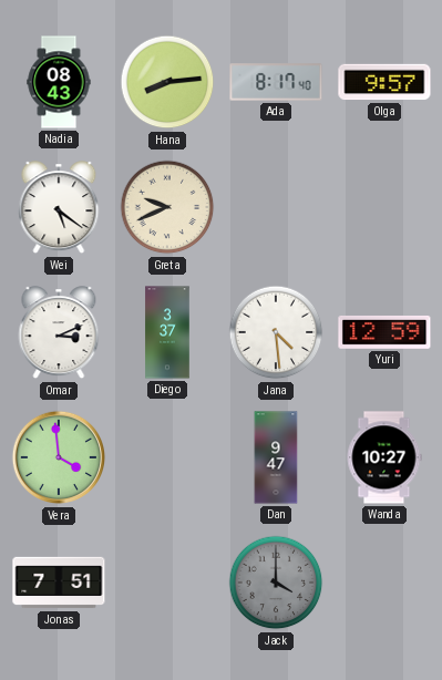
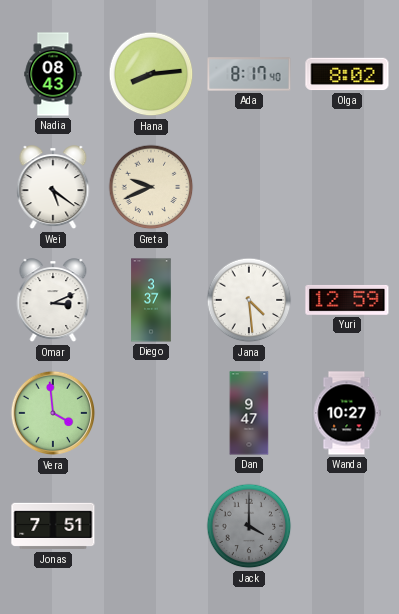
Olga: 9:57 -> 8:02 (347, 74)
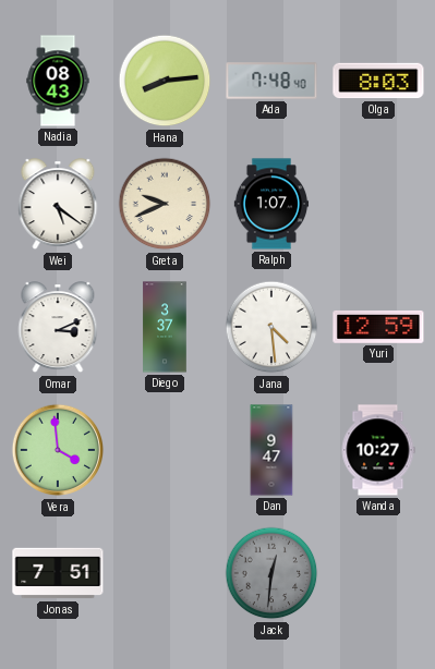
Ada: 8:17 -> 7:48 (271, 81)
Olga: 8:02 -> 8:03 (378, 81)
Ralph: none -> 1:07 (271, 204)
Jack: 4:00 -> 12:31 (271, 573)
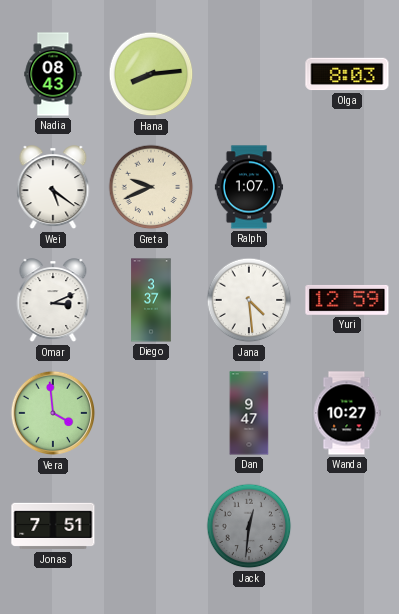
Ada: 7:48 -> none (271, 81)
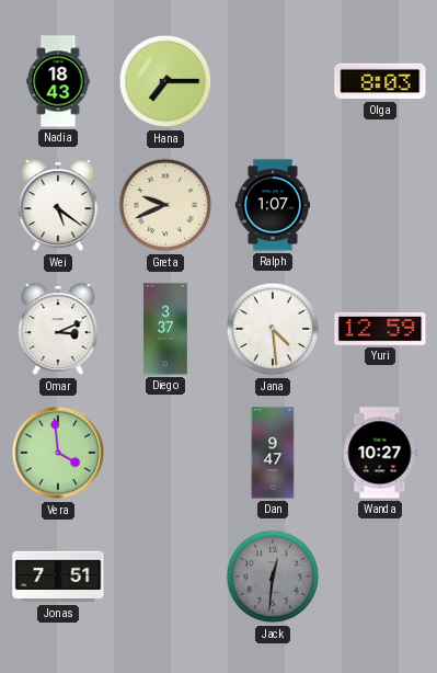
Nadia: 08:43 -> 18:43 (58, 81)
Hana: 8:14 -> 7:15 (165, 81)
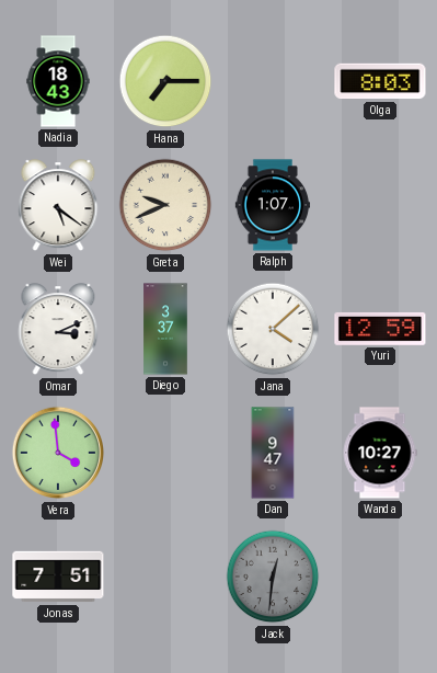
Jana: 4:29 -> 4:08 (273, 329)
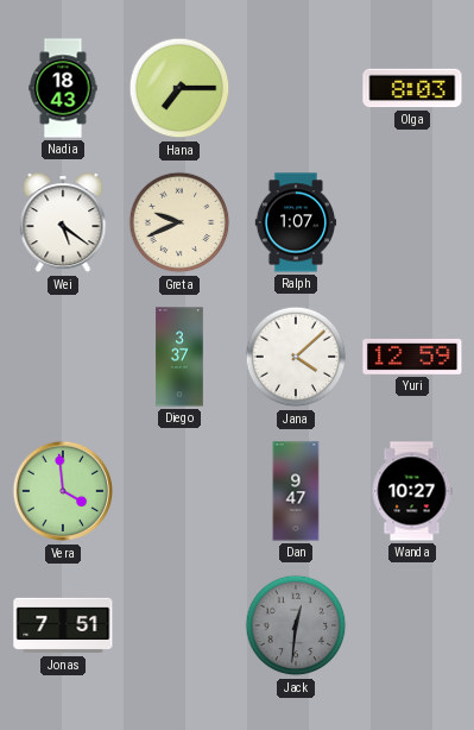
Omar: 3:11 -> none (58, 330)
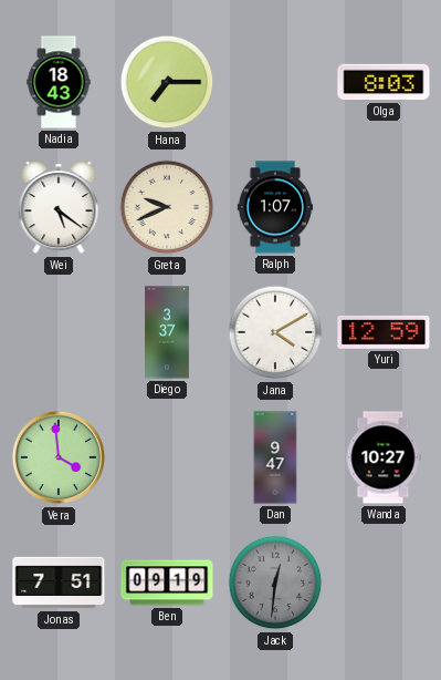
Jana: 4:08 -> 4:10 (275, 332)
Ben: none -> 09:19 (167, 583)
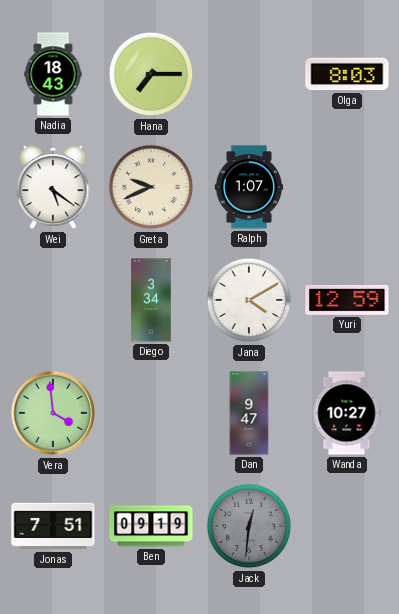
Diego: 3:37 -> 3:34 (151, 300)
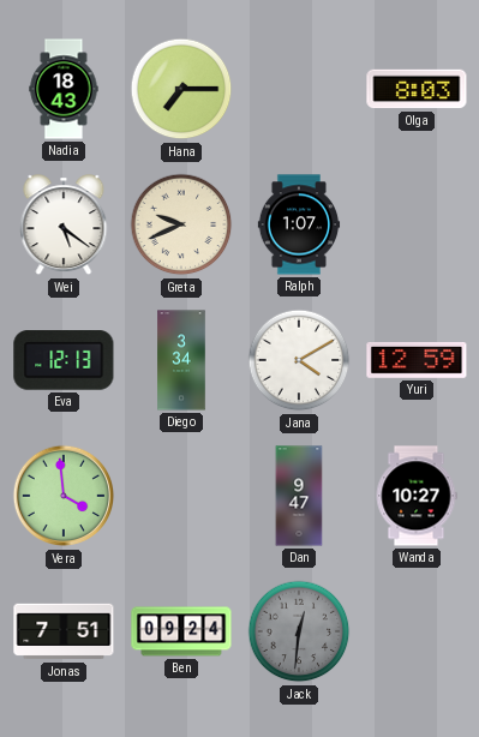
Eva: none -> 12:13 (64, 360)
Ben: 09:19 -> 09:24 (181, 631)
